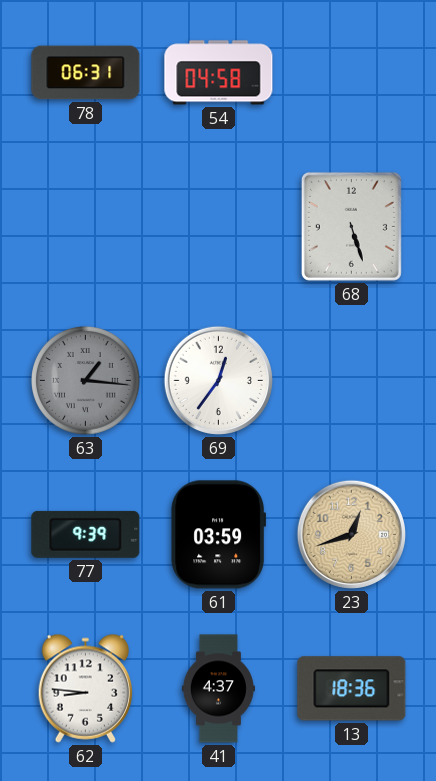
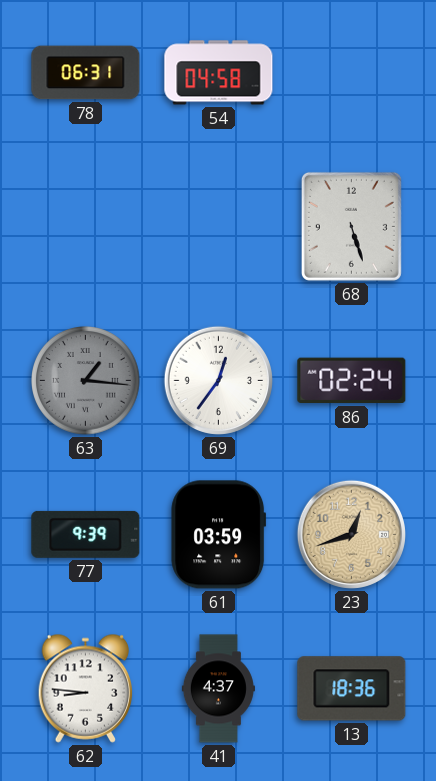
86: none -> 02:24 (352, 381)
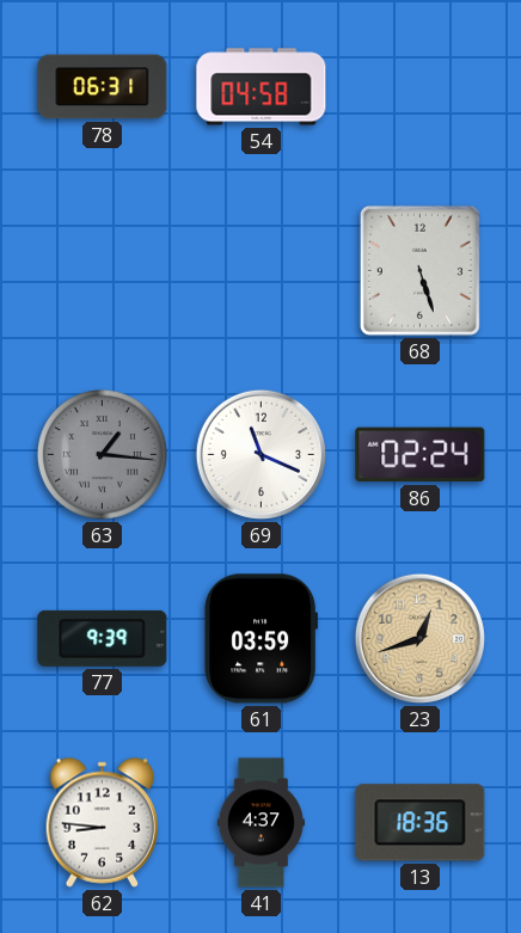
69: 12:36 -> 11:19 (260, 454)
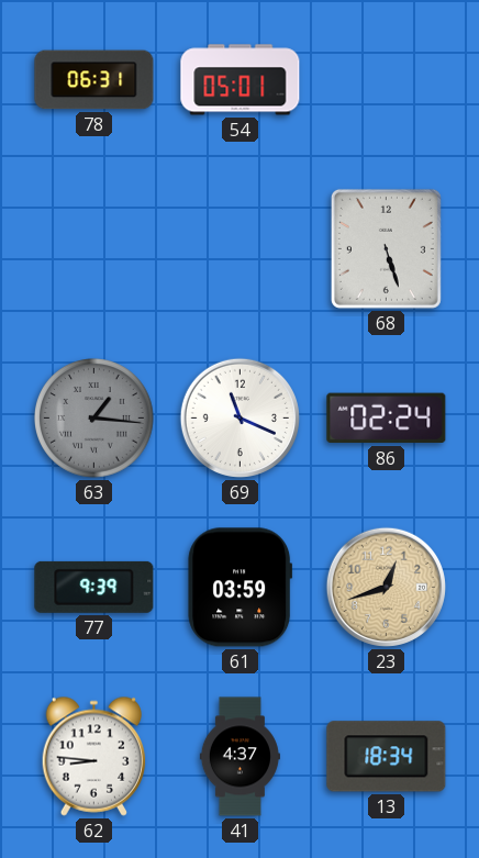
54: 04:58 -> 05:01 (241, 80)
13: 18:36 -> 18:34 (387, 757)
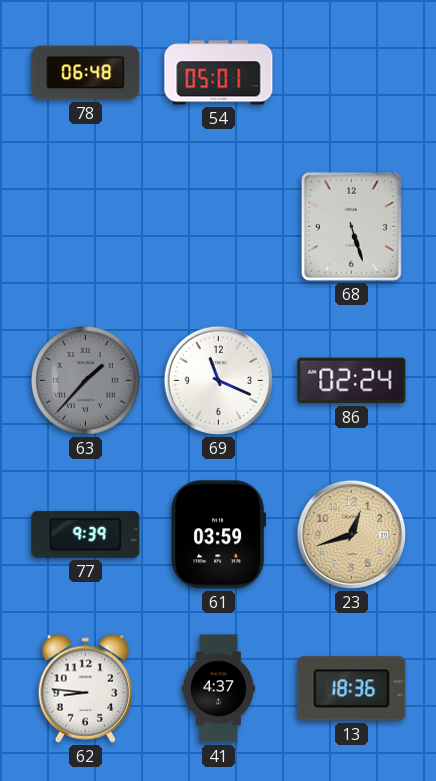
78: 06:31 -> 06:48 (86, 73)
63: 1:16 -> 1:37 (86, 381)
13: 18:34 -> 18:36 (352, 689)
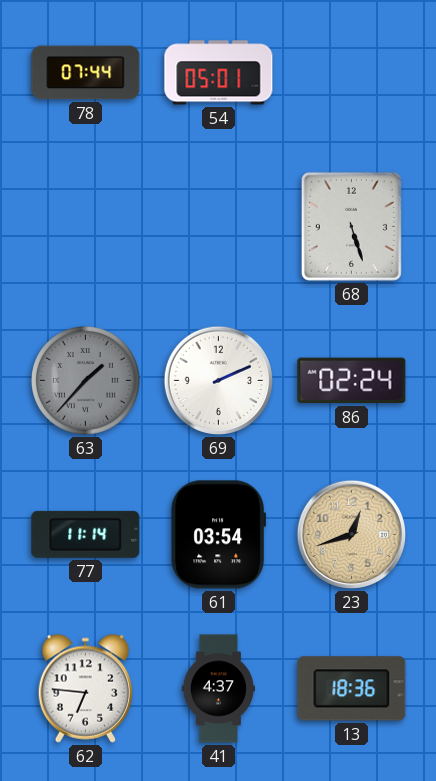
78: 06:48 -> 07:44 (86, 73)
69: 11:19 -> 2:11 (218, 380)
77: 9:39 -> 11:14 (86, 534)
61: 03:59 -> 03:54 (219, 535)
62: 8:46 -> 6:46 (86, 688)
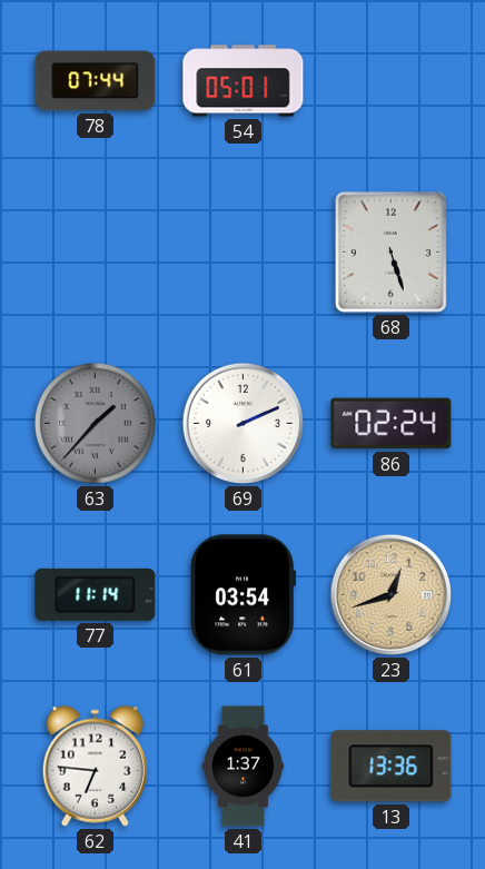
41: 4:37 -> 1:37 (242, 767)
13: 18:36 -> 13:36 (392, 767)
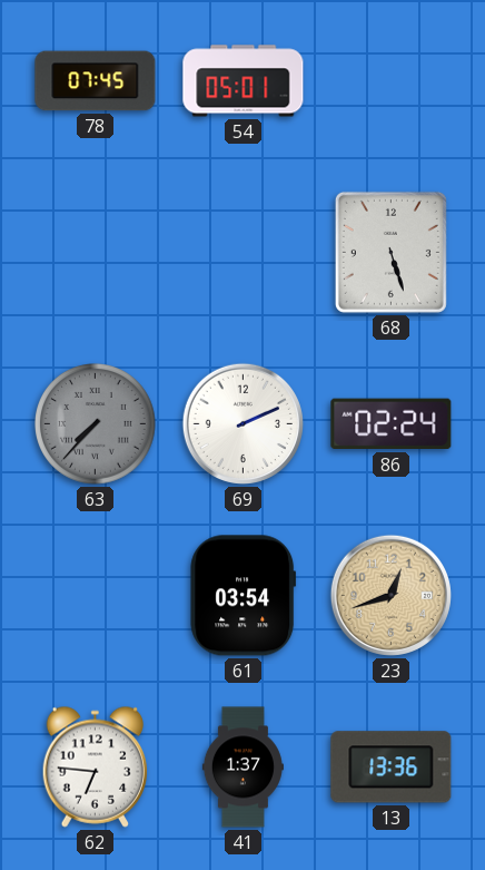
78: 07:44 -> 07:45 (96, 81)
63: 1:37 -> 7:37 (96, 424)
77: 11:14 -> none (96, 594)
